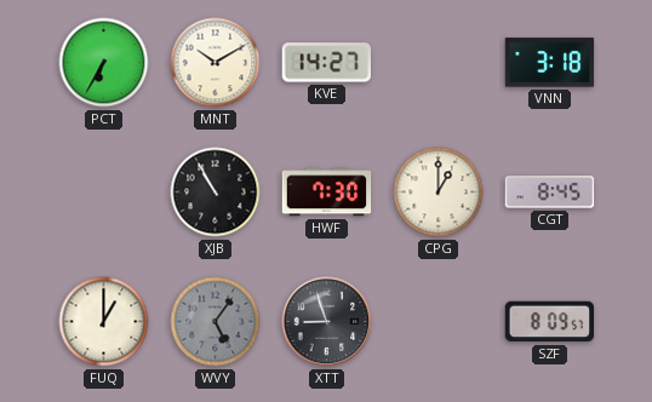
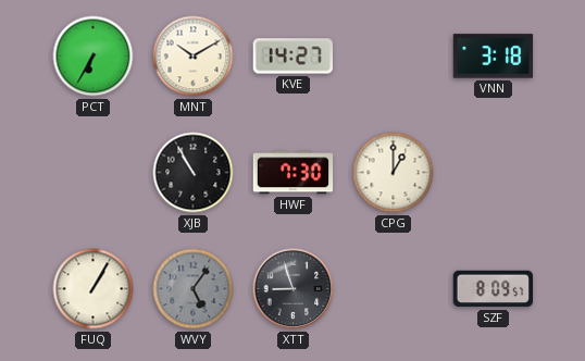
CGT: 8:45 -> none (550, 193)
FUQ: 1:00 -> 1:05 (94, 289)
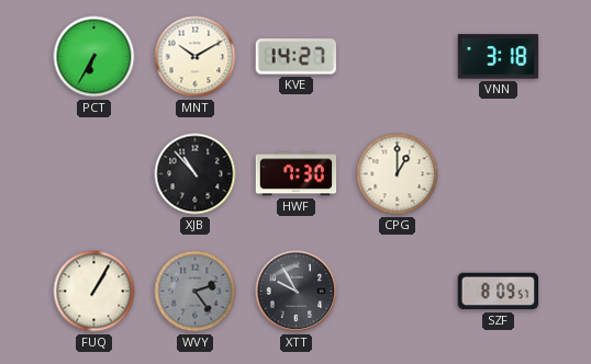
XJB: 10:55 -> 10:53 (196, 174)
WVY: 5:06 -> 2:24 (196, 292)
XTT: 8:57 -> 9:55 (297, 292)
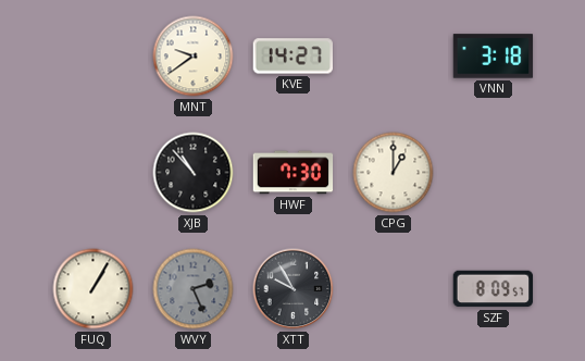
PCT: 6:35 -> none (94, 57)
MNT: 10:10 -> 9:39 (194, 57)
WVY: 2:24 -> 2:26 (194, 289)
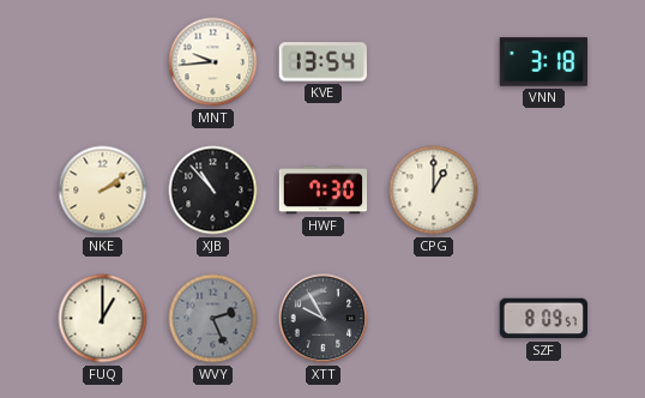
MNT: 9:39 -> 9:44 (213, 62)
KVE: 14:27 -> 13:54 (322, 62)
NKE: none -> 2:09 (103, 191)
FUQ: 1:05 -> 1:00 (103, 319)
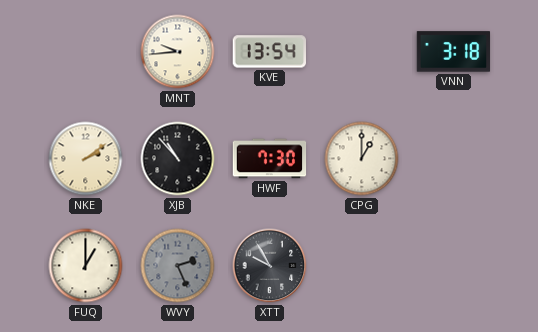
SZF: 8:09 -> none (544, 319)
